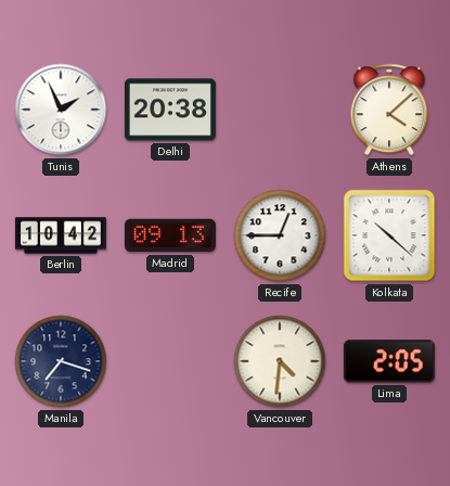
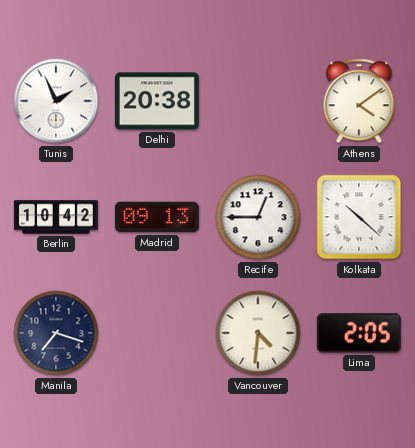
Athens: 4:08 -> 4:09 (359, 101)
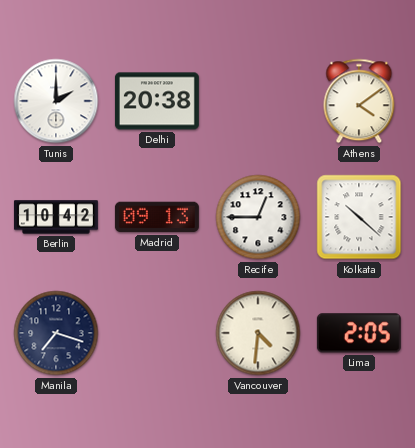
Tunis: 1:56 -> 2:00 (56, 101)
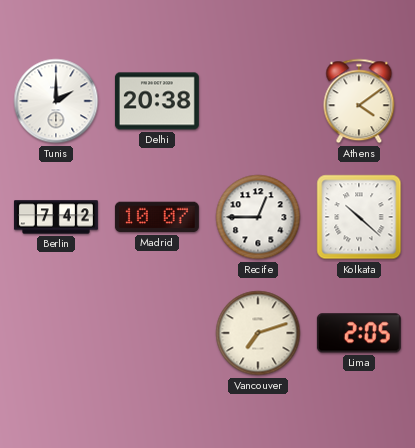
Berlin: 10:42 -> 7:42 (56, 217)
Madrid: 09:13 -> 10:07 (157, 217)
Manila: 7:18 -> none (56, 333)
Vancouver: 4:31 -> 7:12 (258, 333)
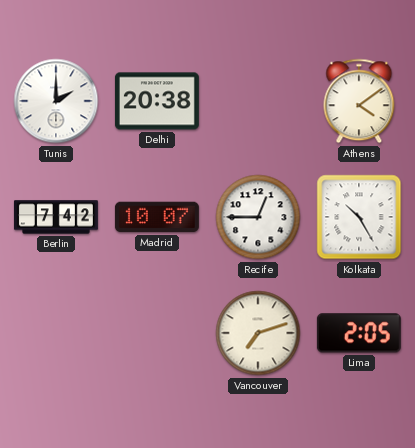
Kolkata: 10:22 -> 10:25 (359, 217)
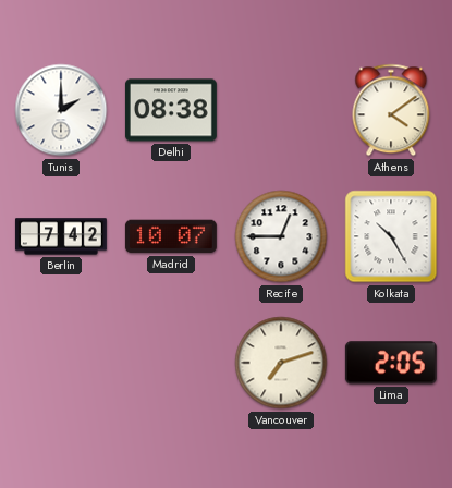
Delhi: 20:38 -> 08:38 (171, 110)
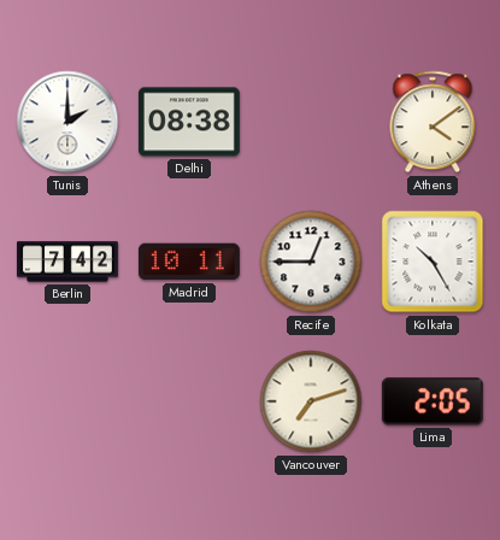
Madrid: 10:07 -> 10:11 (189, 262)
